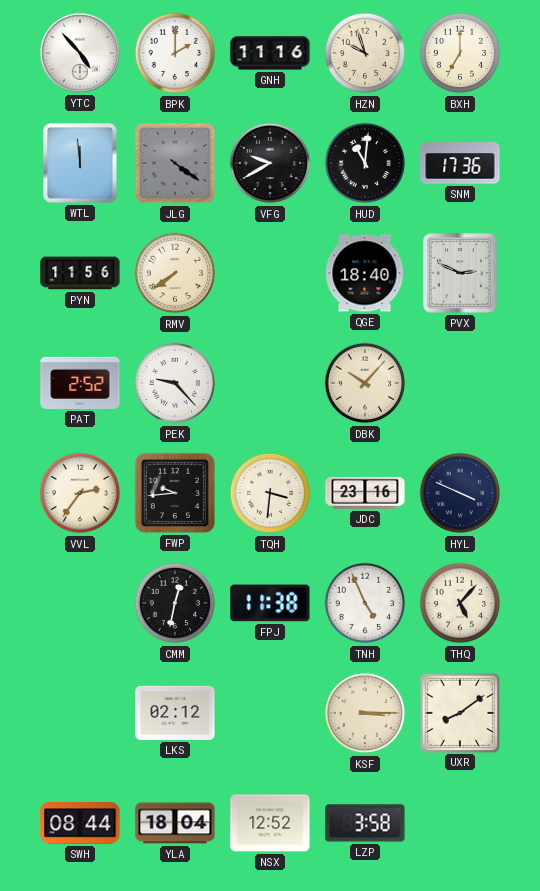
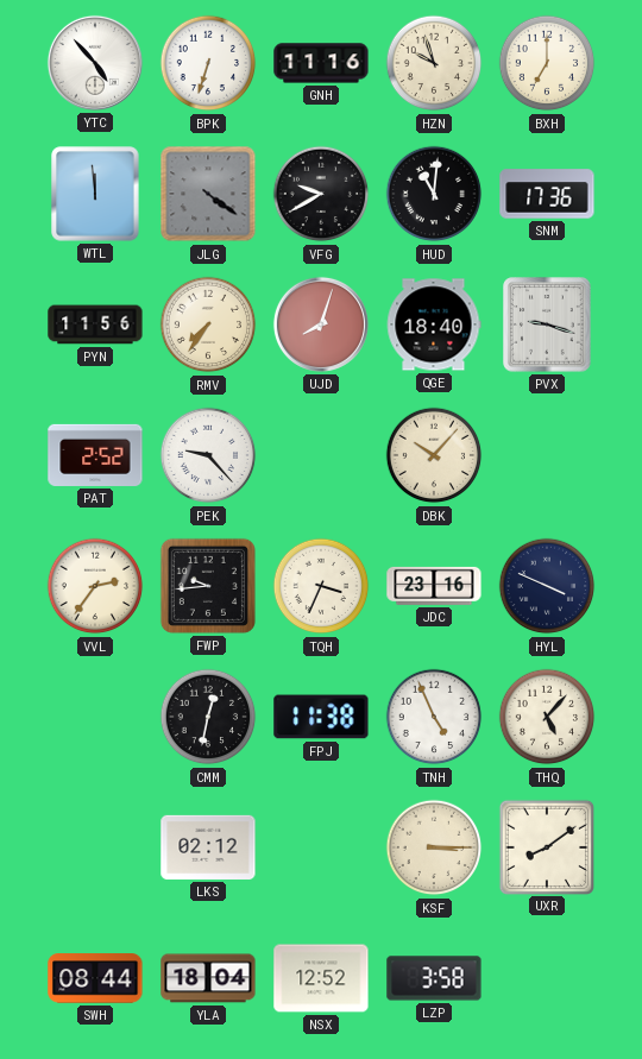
BPK: 2:00 -> 6:33 (208, 63)
RMV: 7:39 -> 7:36 (208, 324)
UJD: none -> 8:03 (321, 324)
PVX: 2:49 -> 9:18 (547, 324)
TQH: 3:31 -> 3:34 (321, 586)
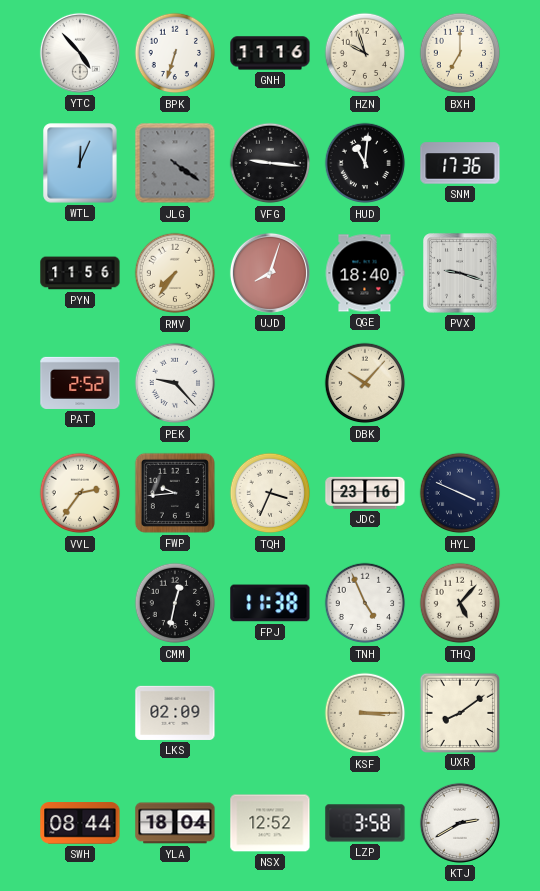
WTL: 11:59 -> 12:04 (80, 163)
VFG: 9:40 -> 9:16 (270, 163)
LKS: 02:12 -> 02:09 (175, 713)
KTJ: none -> 2:40 (460, 823)
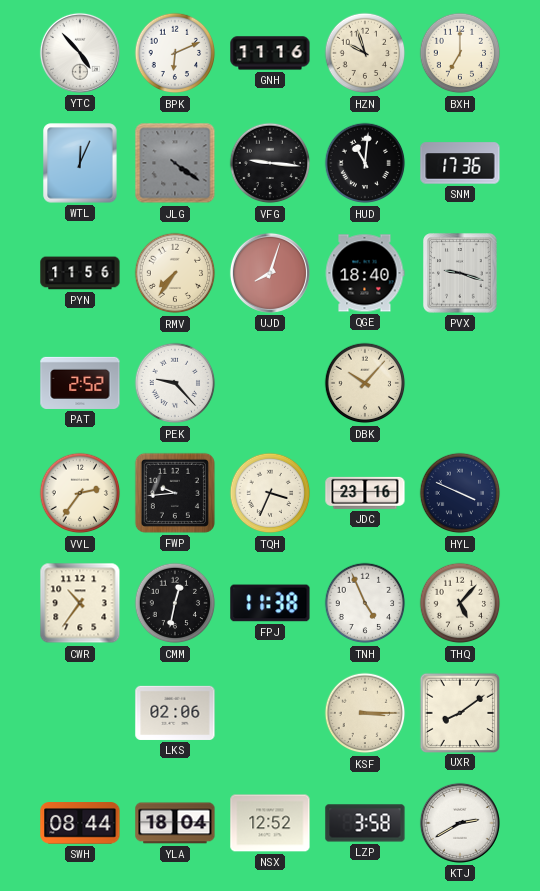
BPK: 6:33 -> 6:11 (175, 53)
CWR: none -> 10:36 (80, 603)
LKS: 02:09 -> 02:06 (175, 713)
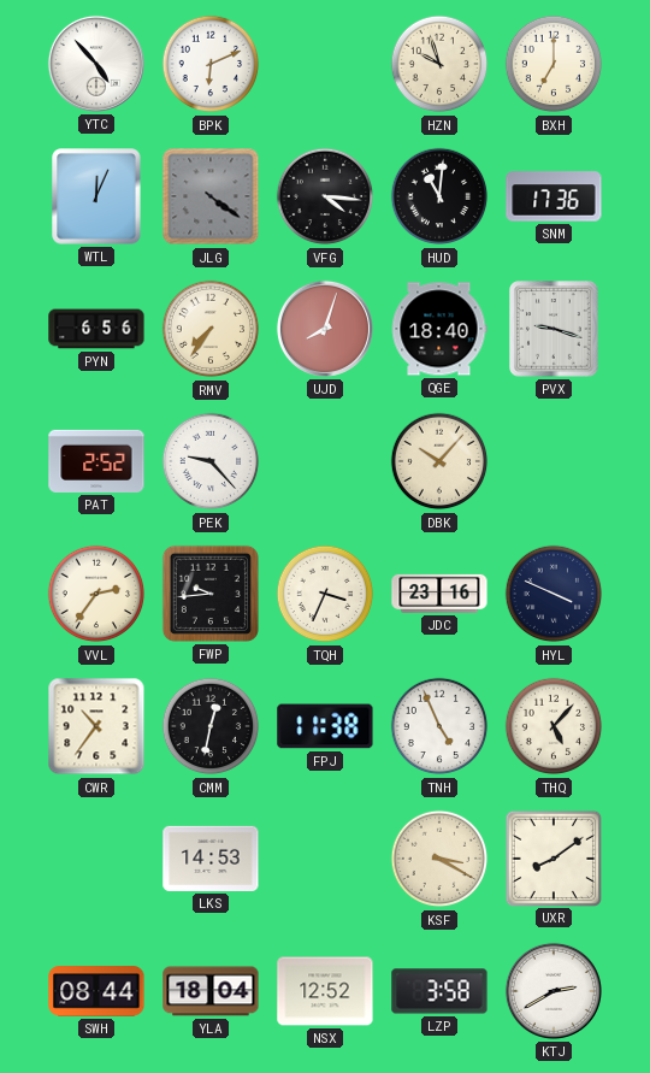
GNH: 11:16 -> none (270, 53)
VFG: 9:16 -> 4:16 (325, 196)
PYN: 11:56 -> 6:56 (96, 329)
LKS: 02:06 -> 14:53 (211, 859)
KSF: 3:15 -> 3:20 (439, 859)
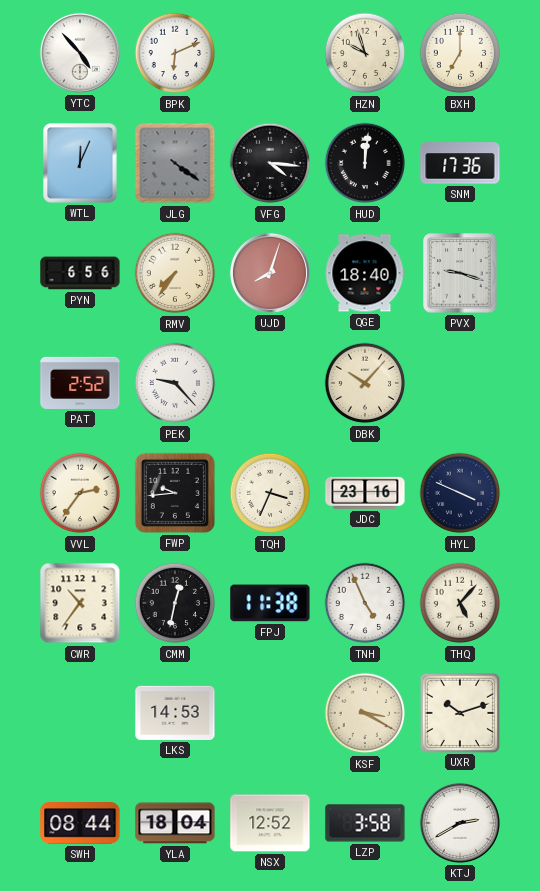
HUD: 11:01 -> 12:01 (365, 163)
UXR: 8:09 -> 10:12 (459, 712)
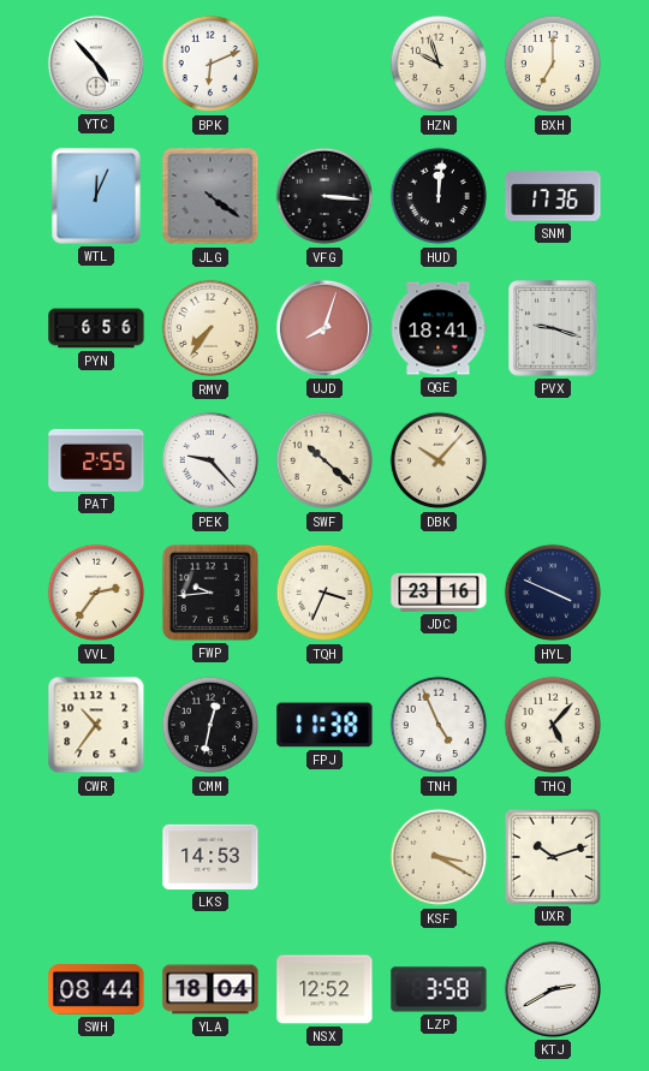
VFG: 4:16 -> 3:16 (324, 196)
QGE: 18:40 -> 18:41 (439, 328)
PAT: 2:52 -> 2:55 (96, 460)
SWF: none -> 10:22 (324, 460)
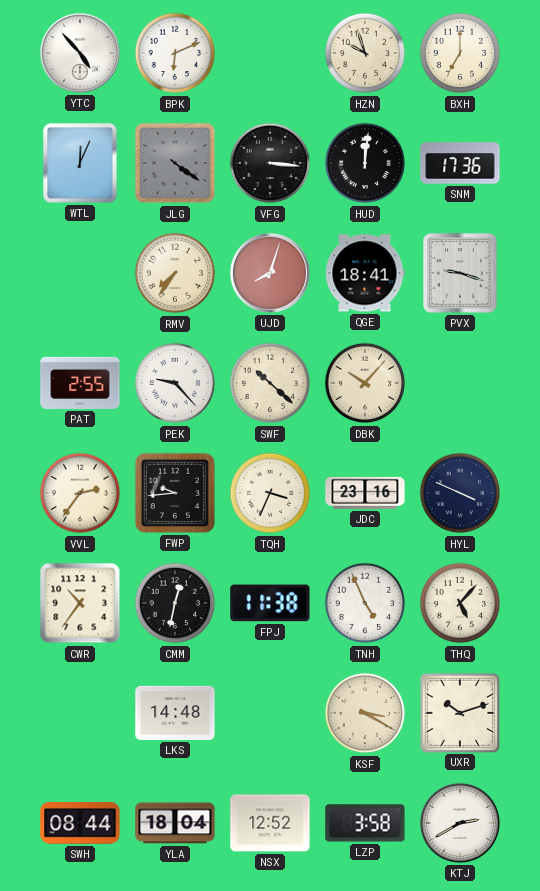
PYN: 6:56 -> none (96, 328)
LKS: 14:53 -> 14:48 (175, 713)
